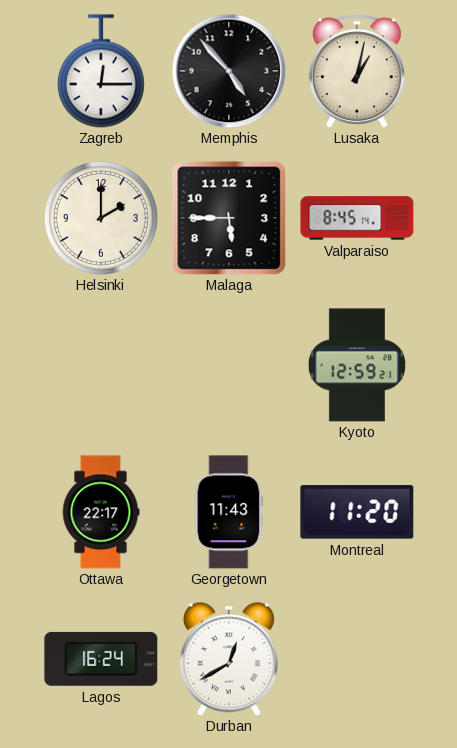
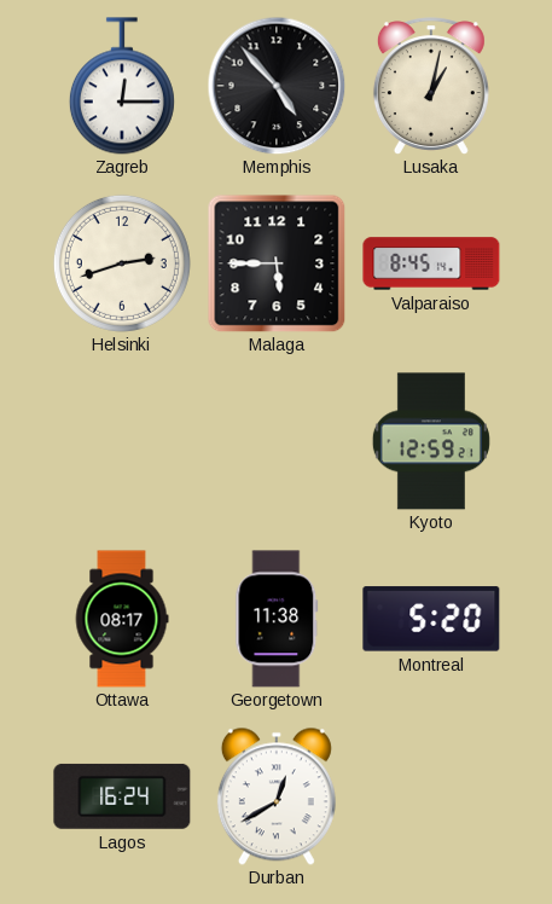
Helsinki: 2:00 -> 2:42 (122, 263)
Ottawa: 22:17 -> 08:17 (122, 619)
Georgetown: 11:43 -> 11:38 (277, 619)
Montreal: 11:20 -> 5:20 (431, 619)
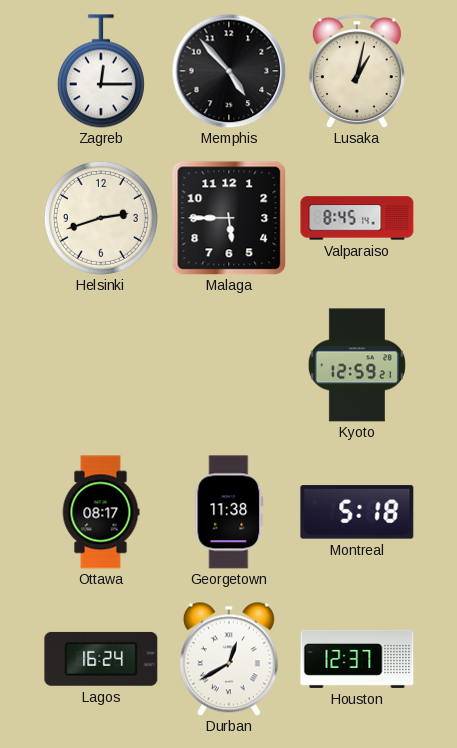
Montreal: 5:20 -> 5:18 (357, 512)
Houston: none -> 12:37 (357, 659)
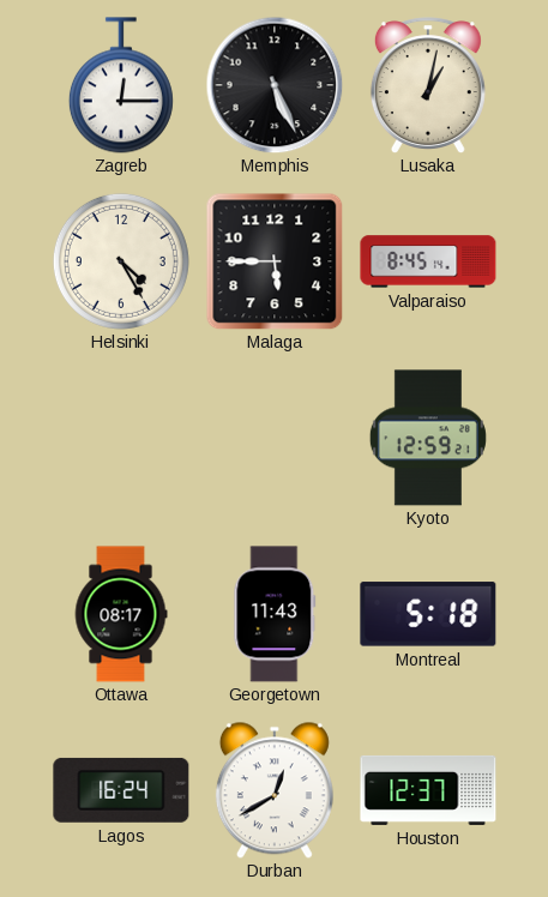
Memphis: 4:53 -> 5:26 (275, 85)
Helsinki: 2:42 -> 4:25 (121, 261)
Georgetown: 11:38 -> 11:43 (275, 614)
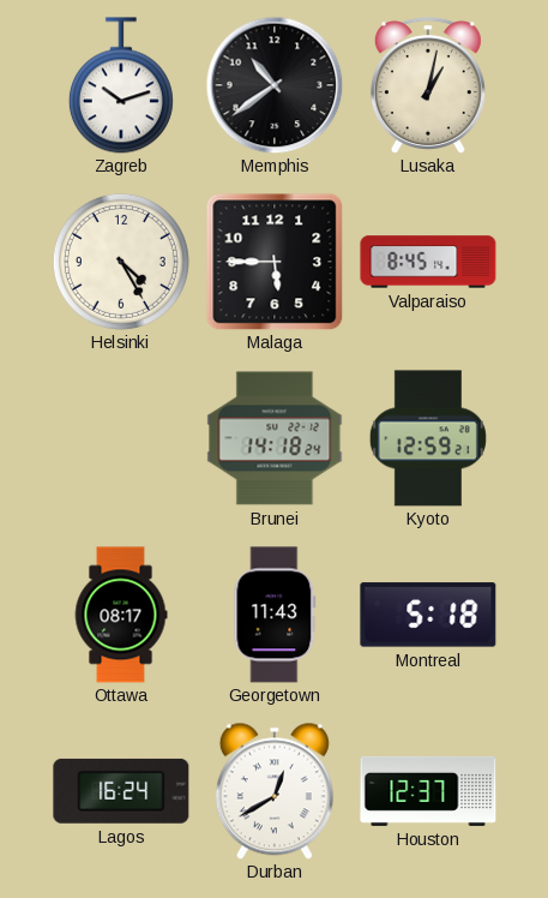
Zagreb: 12:15 -> 10:12 (121, 85)
Memphis: 5:26 -> 10:39 (275, 85)
Brunei: none -> 14:18 (275, 438)
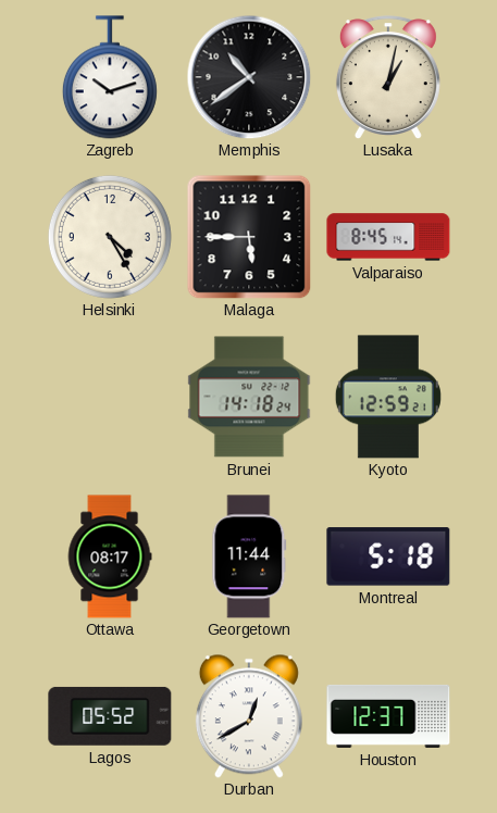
Georgetown: 11:43 -> 11:44 (249, 556)
Lagos: 16:24 -> 05:52 (110, 716)
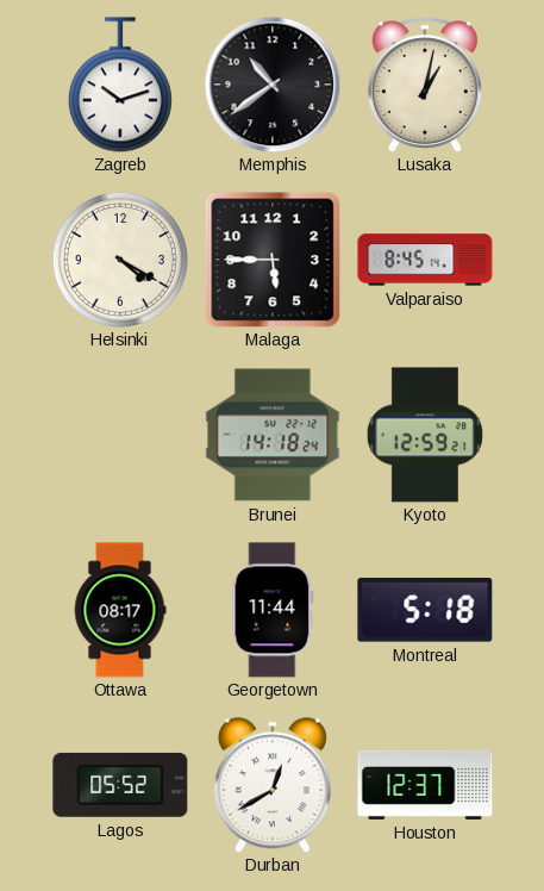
Helsinki: 4:25 -> 4:20 (120, 260)
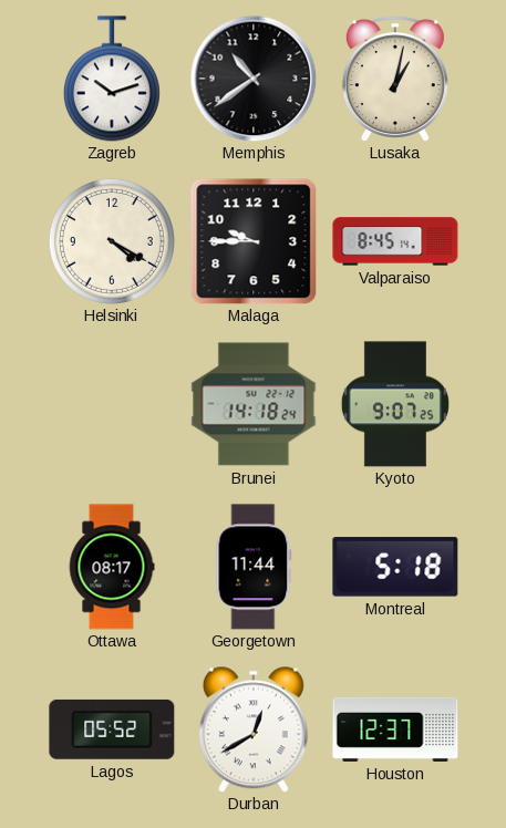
Malaga: 5:45 -> 9:45 (254, 241)
Kyoto: 12:59 -> 9:07 (395, 404)
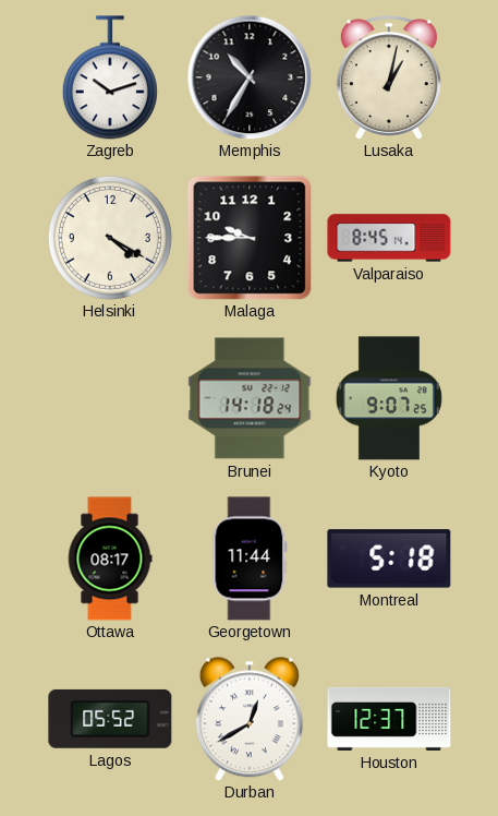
Memphis: 10:39 -> 10:35 (250, 77)
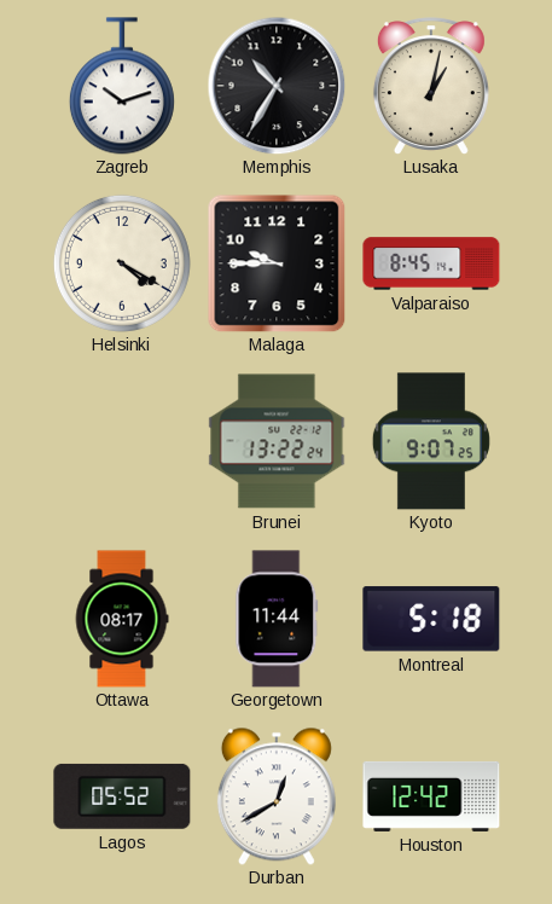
Brunei: 14:18 -> 13:22 (277, 441)
Houston: 12:37 -> 12:42 (431, 796)
